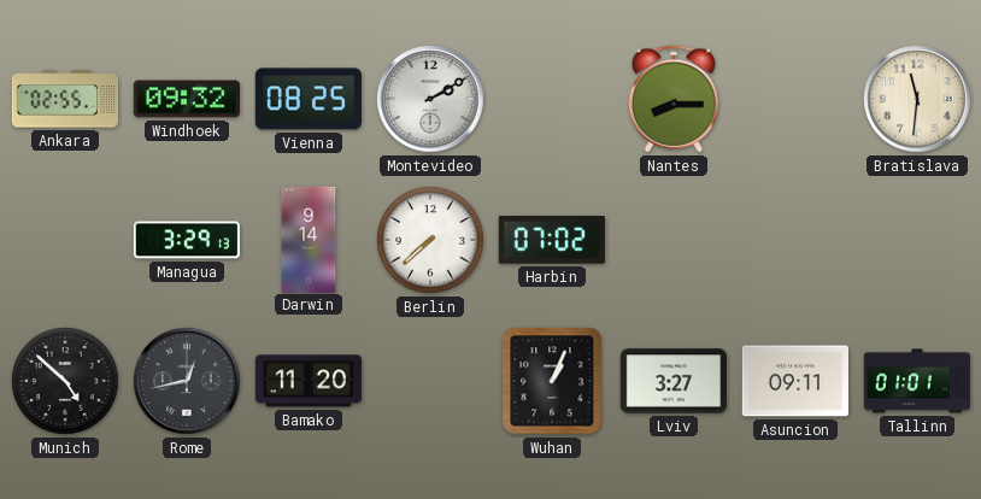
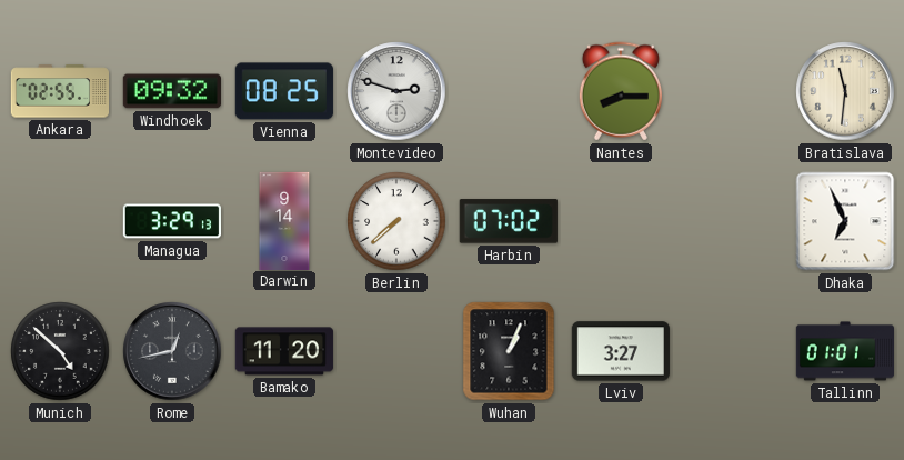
Montevideo: 2:10 -> 2:48 (396, 91)
Dhaka: none -> 6:56 (845, 221)
Asuncion: 09:11 -> none (794, 381)
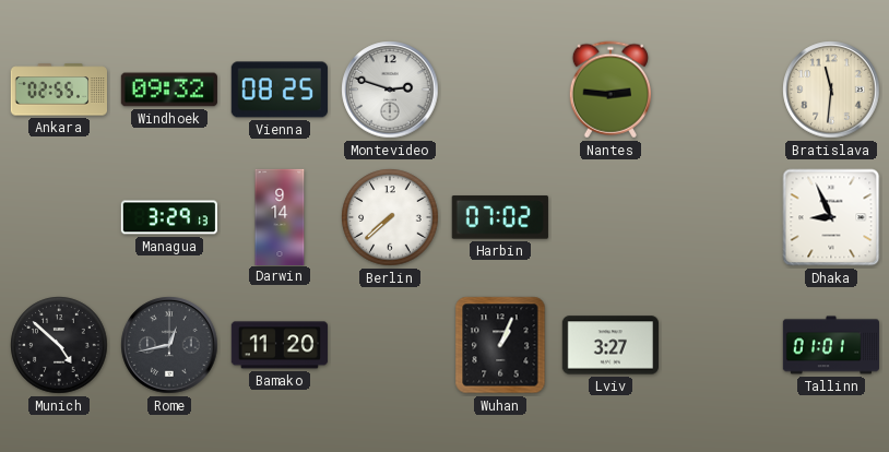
Nantes: 8:15 -> 2:46 (609, 90)
Dhaka: 6:56 -> 8:56 (831, 217)
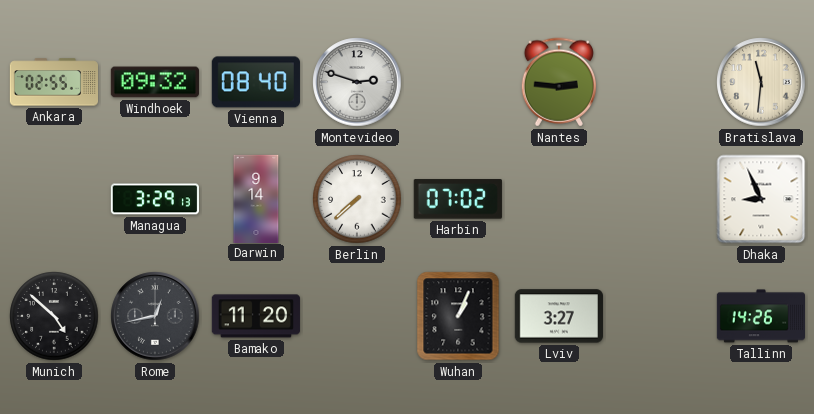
Vienna: 08:25 -> 08:40 (256, 82)
Tallinn: 01:01 -> 14:26 (760, 316)
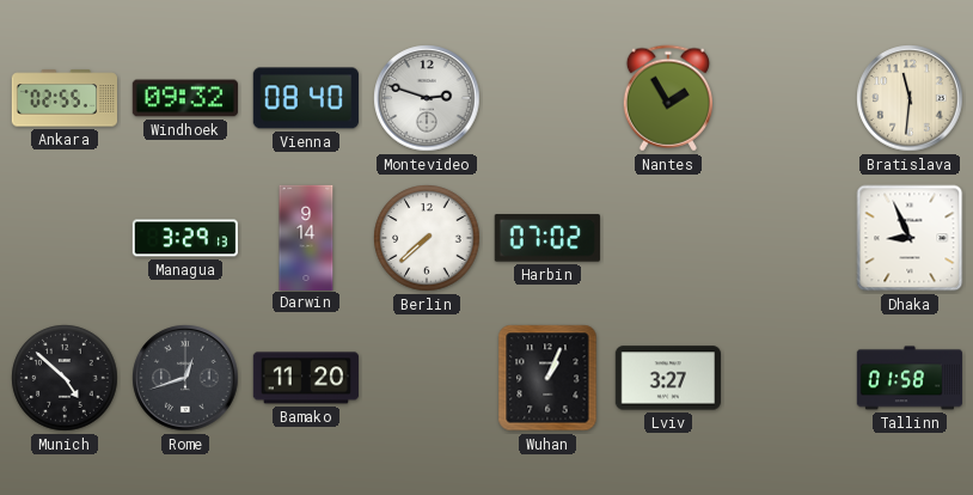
Nantes: 2:46 -> 1:55 (667, 98)
Rome: 12:43 -> 12:42 (185, 378)
Tallinn: 14:26 -> 01:58 (908, 378)
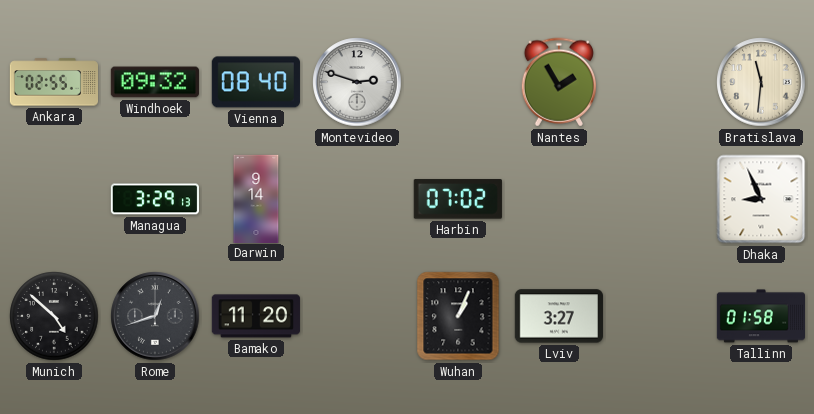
Berlin: 7:38 -> none (427, 238)
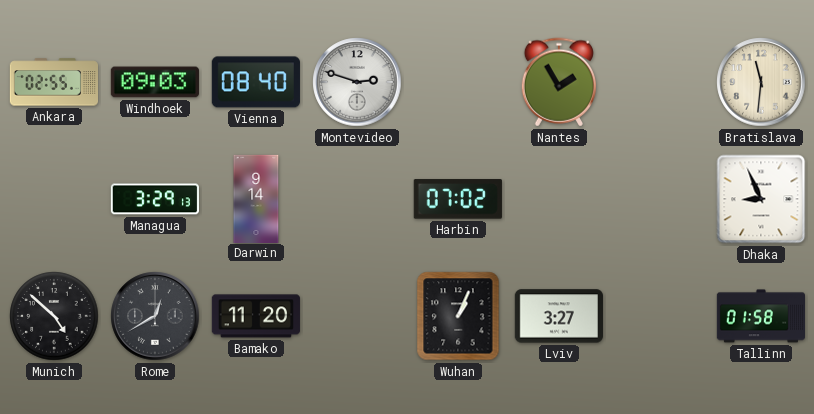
Windhoek: 09:32 -> 09:03 (155, 82)
Rome: 12:42 -> 12:40 (155, 316)
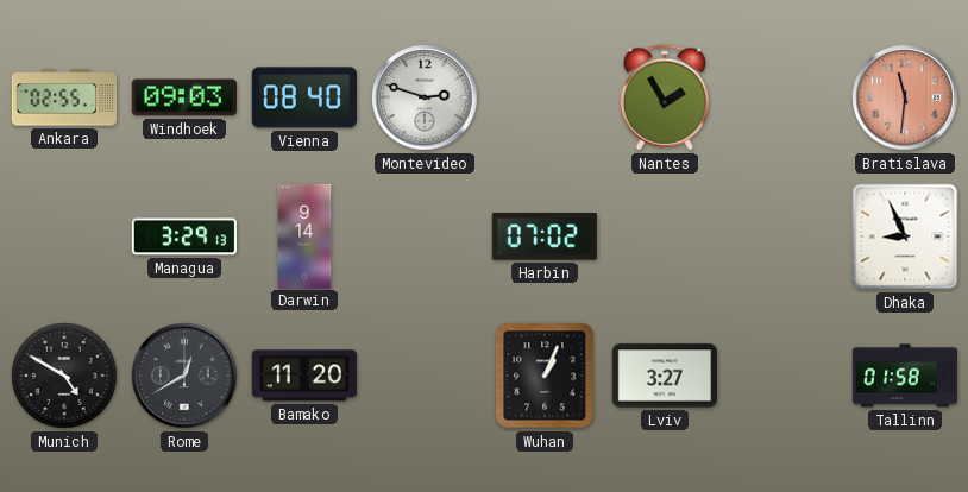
Bratislava dial: cream -> salmon (905, 97)
Munich: 4:52 -> 4:50 (64, 376)
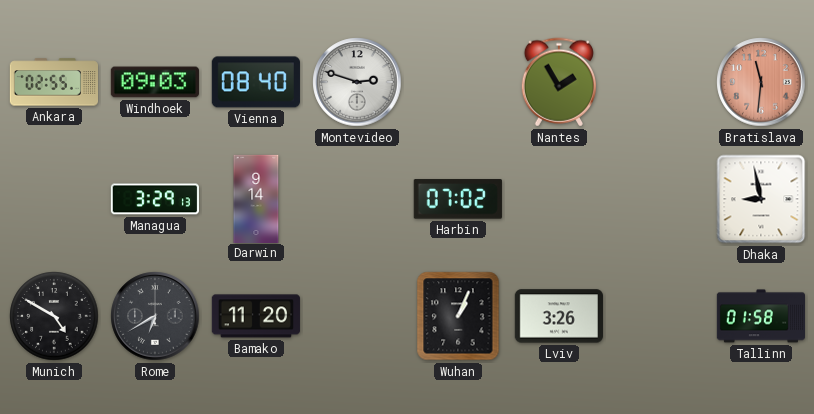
Dhaka: 8:56 -> 8:58 (761, 199)
Rome: 12:40 -> 6:40 (155, 316)
Lviv: 3:27 -> 3:26 (559, 316)
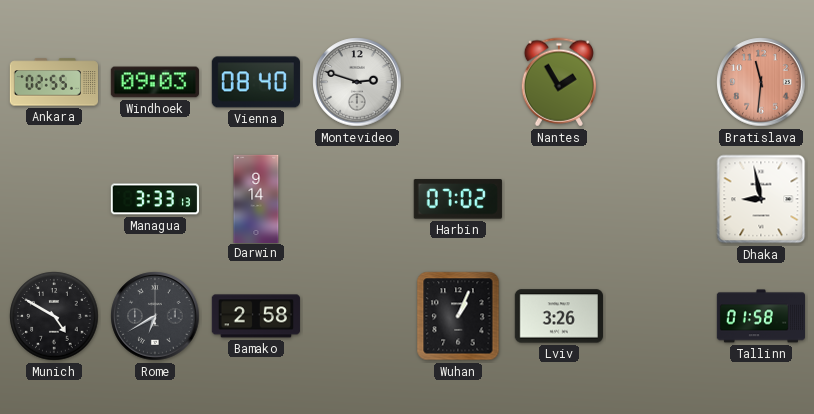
Managua: 3:29 -> 3:33 (154, 199)
Bamako: 11:20 -> 2:58 (256, 316)
